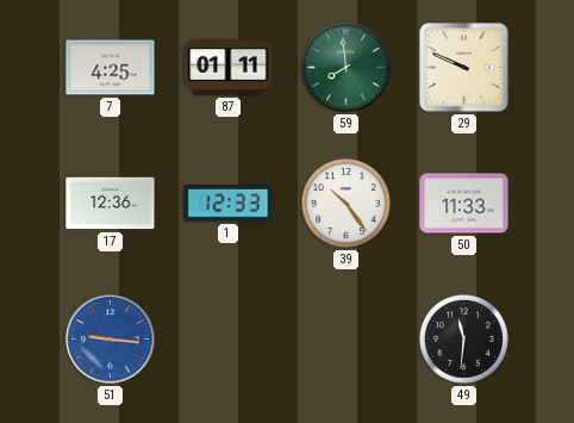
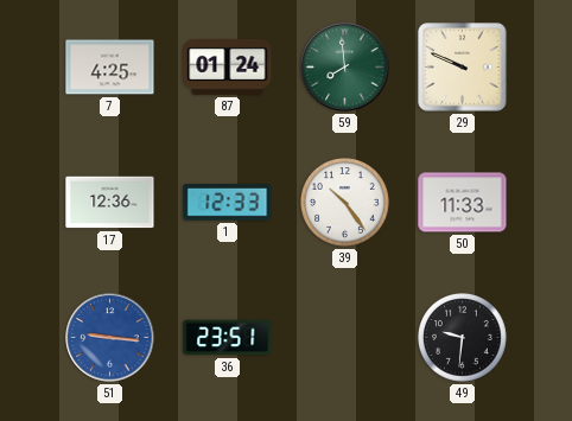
87: 01:11 -> 01:24 (228, 66)
36: none -> 23:51 (228, 338)
49: 11:31 -> 9:31 (463, 338)
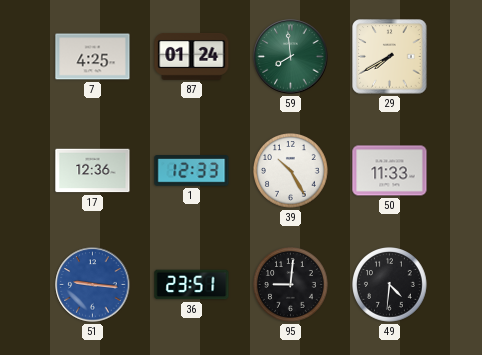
29: 9:49 -> 7:40 (390, 57)
39: 10:24 -> 10:25 (291, 171)
95: none -> 9:01 (291, 285)
49: 9:31 -> 4:31 (390, 285)
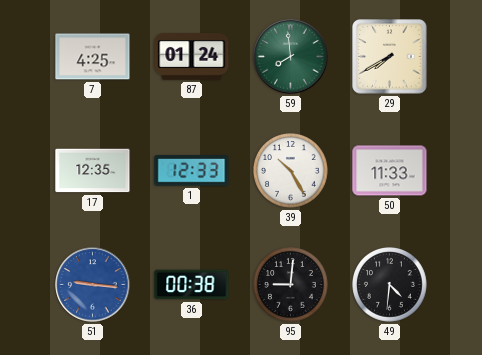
17: 12:36 -> 12:35 (93, 171)
36: 23:51 -> 00:38 (192, 285)
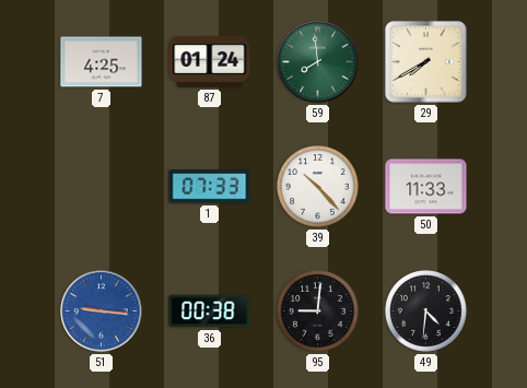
17: 12:35 -> none (93, 171)
1: 12:33 -> 07:33 (210, 187)
39: 10:25 -> 10:23 (318, 187)
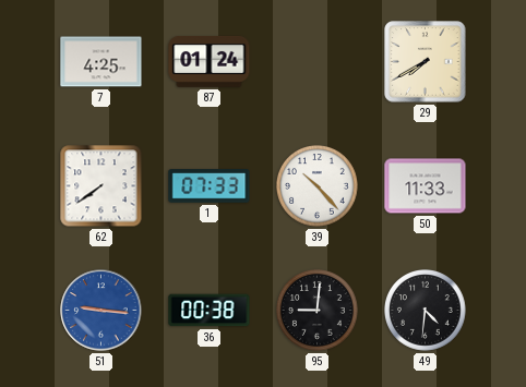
59: 7:59 -> none (318, 62)
62: none -> 7:39 (101, 186)
